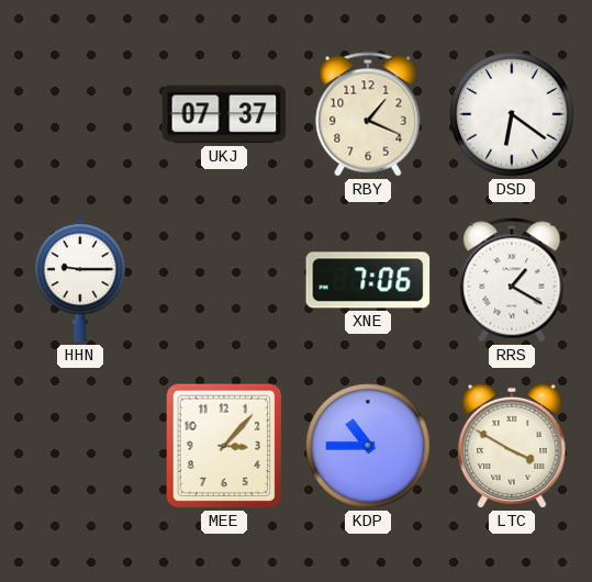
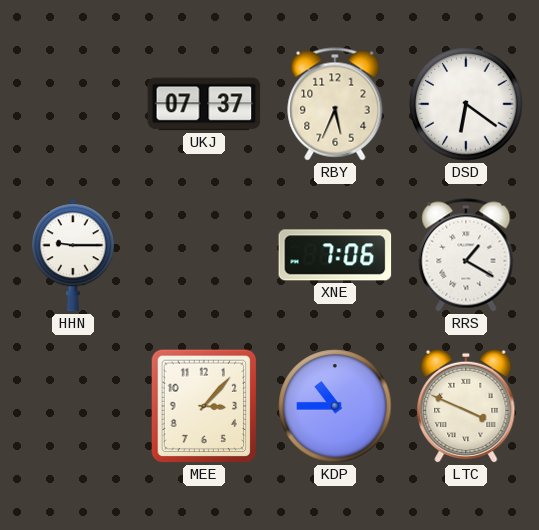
RBY: 1:19 -> 5:34 (335, 104)
LTC: 3:50 -> 3:49 (466, 406)
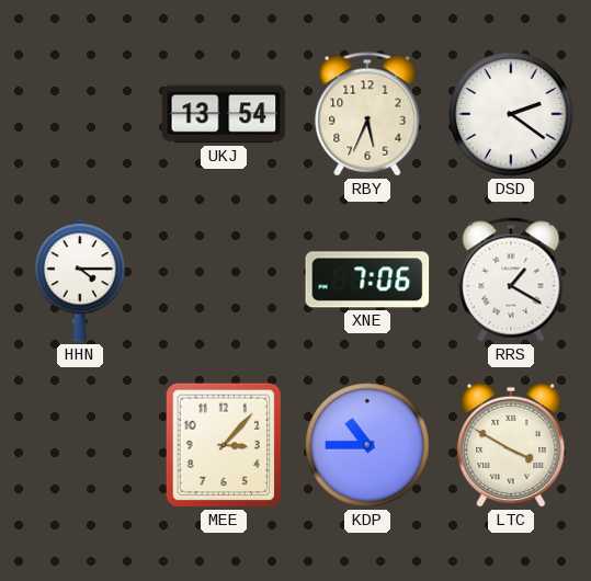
UKJ: 07:37 -> 13:54 (224, 114)
DSD: 6:21 -> 2:21 (511, 114)
HHN: 9:15 -> 4:15 (80, 280)
LTC: 3:49 -> 3:50 (511, 445)
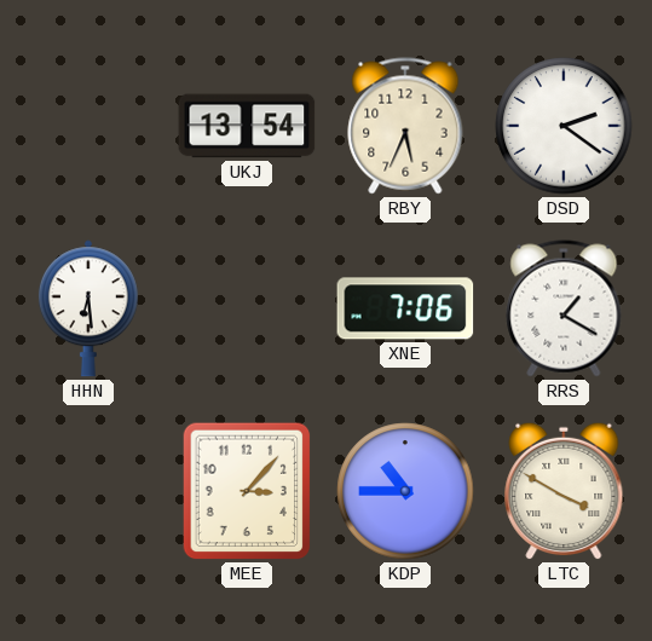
HHN: 4:15 -> 6:29 (88, 308)
